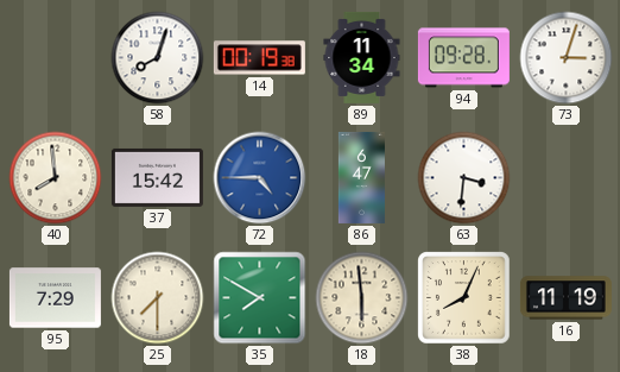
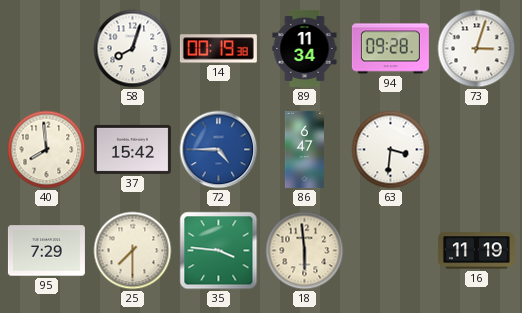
35: 7:50 -> 3:46 (219, 251)
38: 8:04 -> none (464, 298)
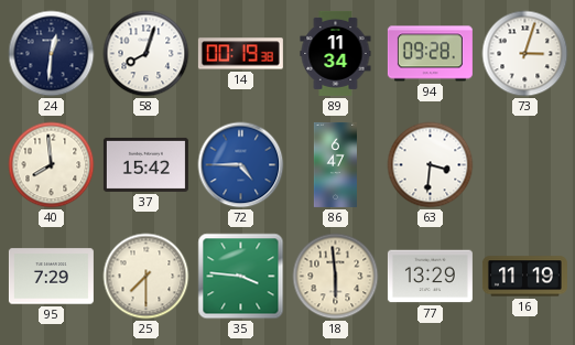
24: none -> 12:31 (52, 54)
77: none -> 13:29 (430, 277)
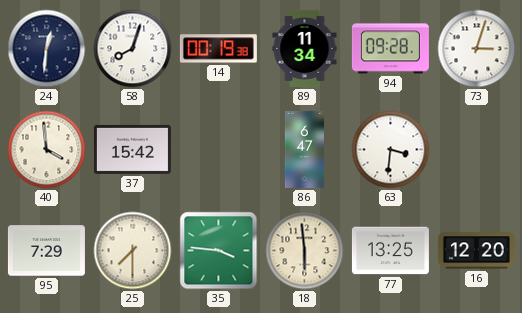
40: 7:59 -> 3:59 (47, 150)
72: 4:45 -> none (241, 165)
77: 13:29 -> 13:25 (390, 251)
16: 11:19 -> 12:20 (476, 251)
